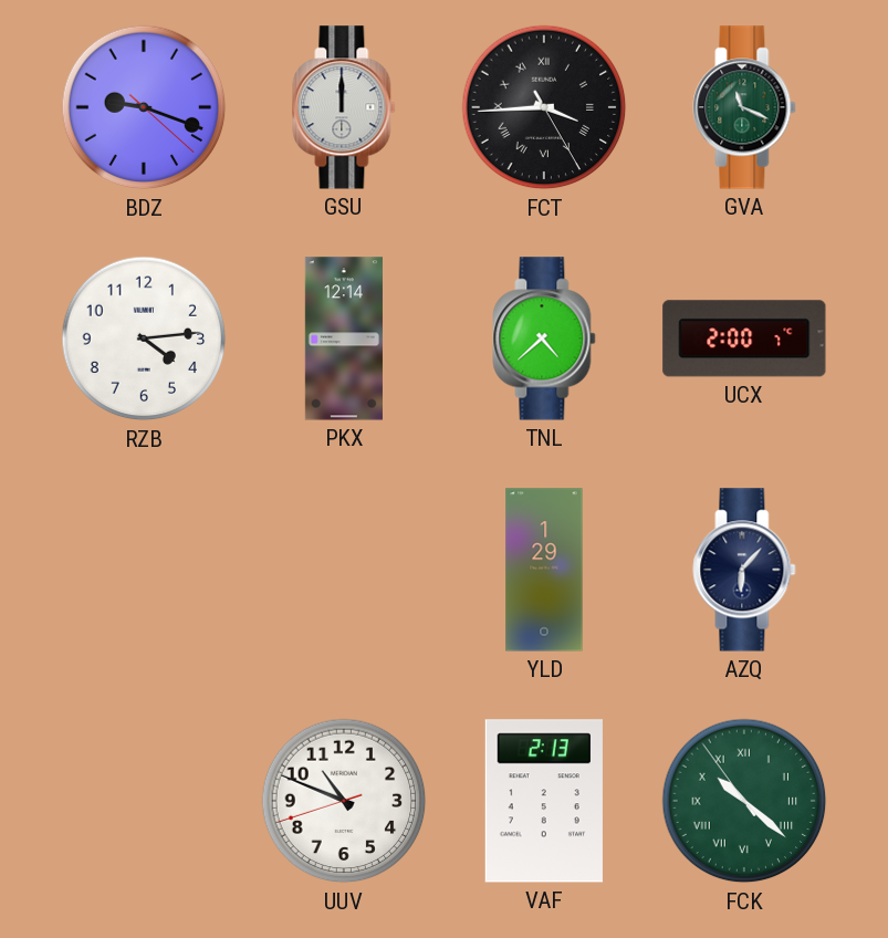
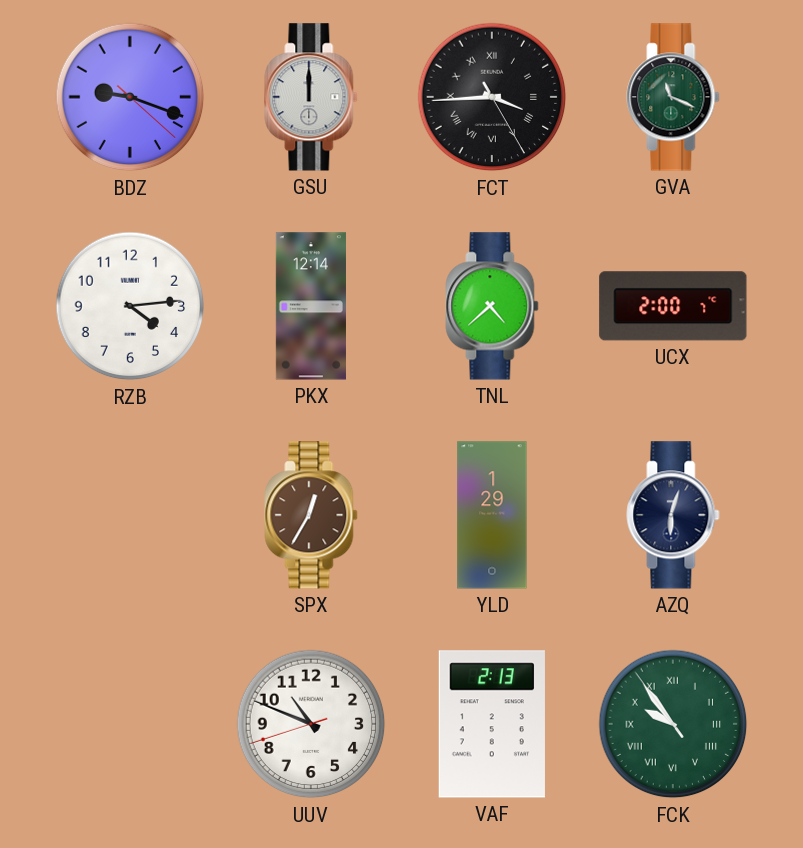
SPX: none -> 12:35 (311, 515)
AZQ: 6:07 -> 6:03 (673, 515)
FCK: 10:21 -> 9:53 (673, 724)
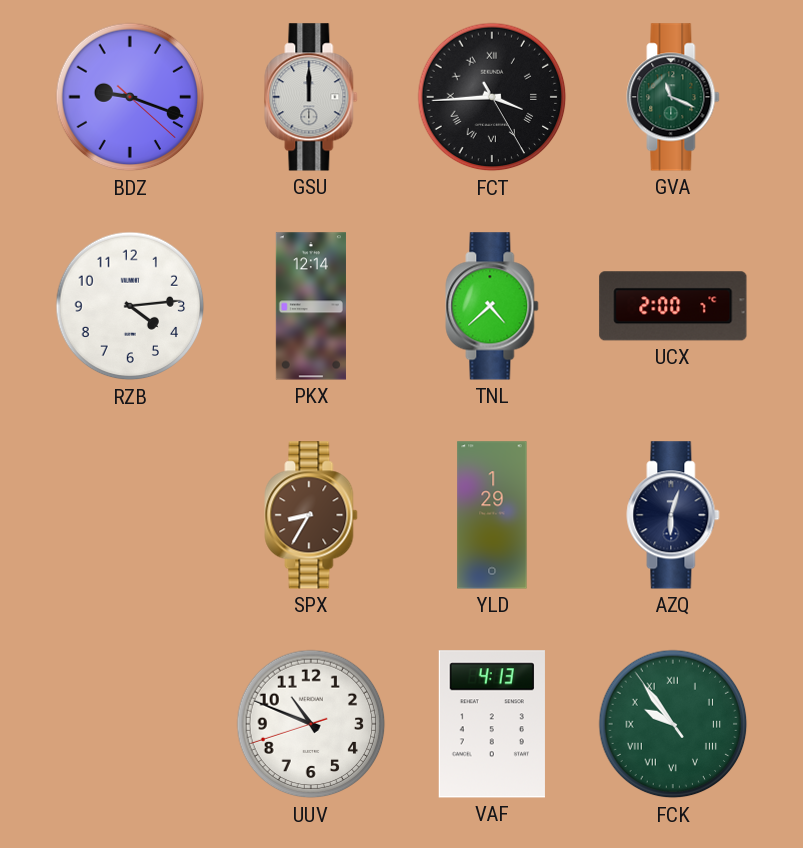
SPX: 12:35 -> 8:35 (311, 515)
VAF: 2:13 -> 4:13 (492, 724)
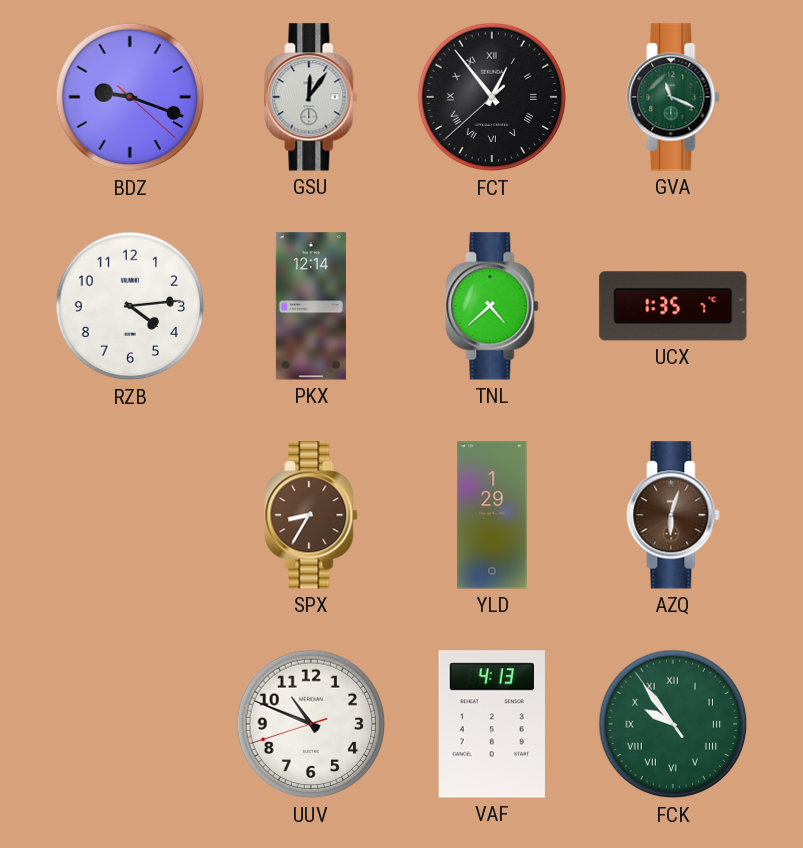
GSU: 12:00 -> 12:06 (311, 97)
FCT: 3:44 -> 12:53 (492, 97)
UCX: 2:00 -> 1:35 (673, 306)
AZQ dial: navy -> brown (673, 515)
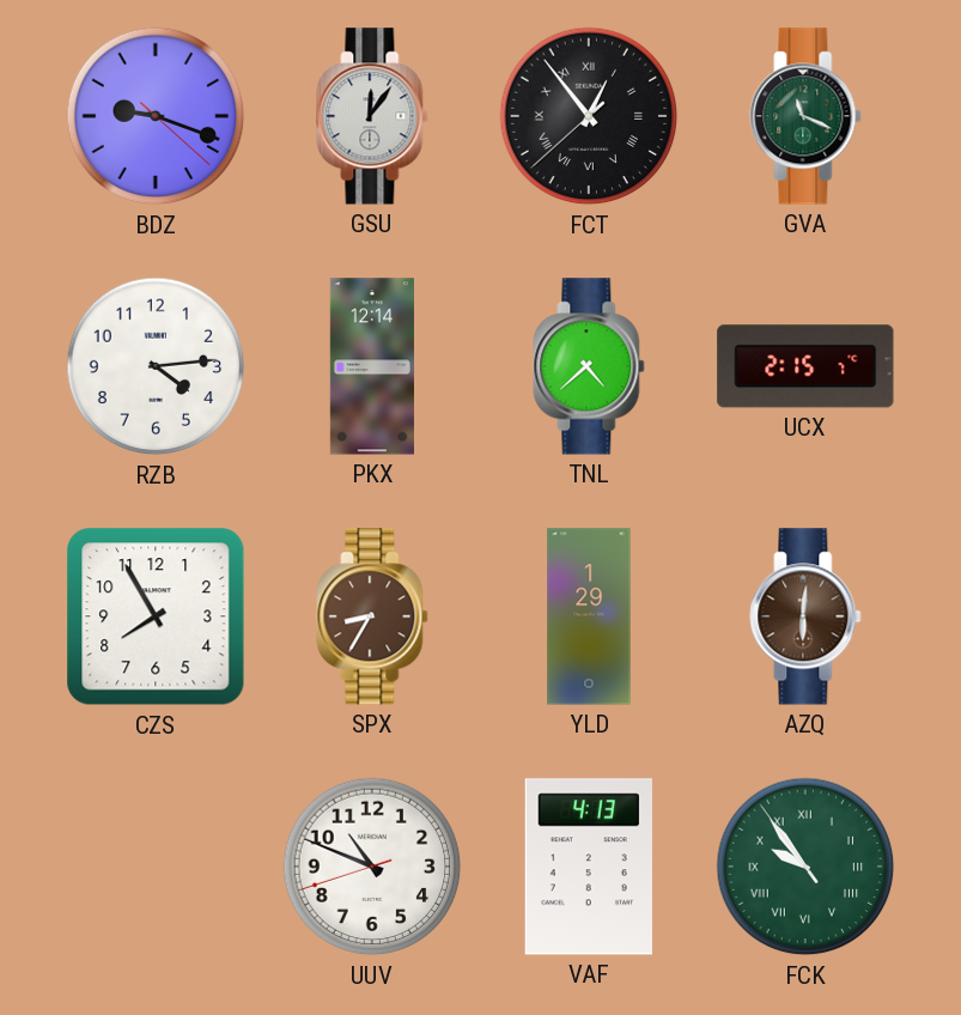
UCX: 1:35 -> 2:15 (805, 366)
CZS: none -> 7:55 (156, 616)
AZQ: 6:03 -> 6:01 (805, 616)
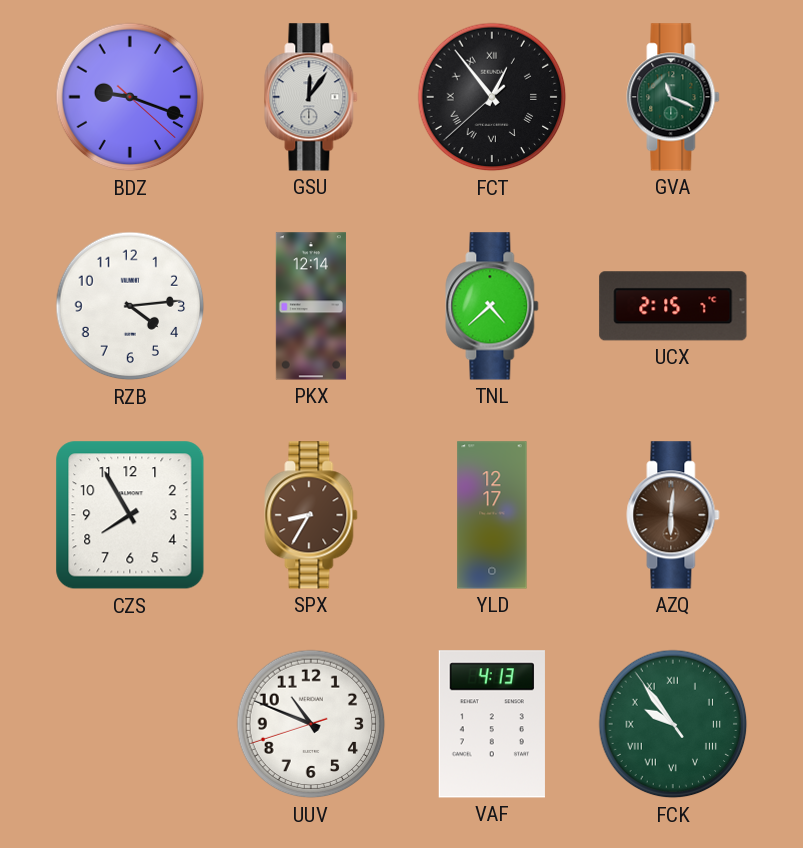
YLD: 1:29 -> 12:17 (492, 515)
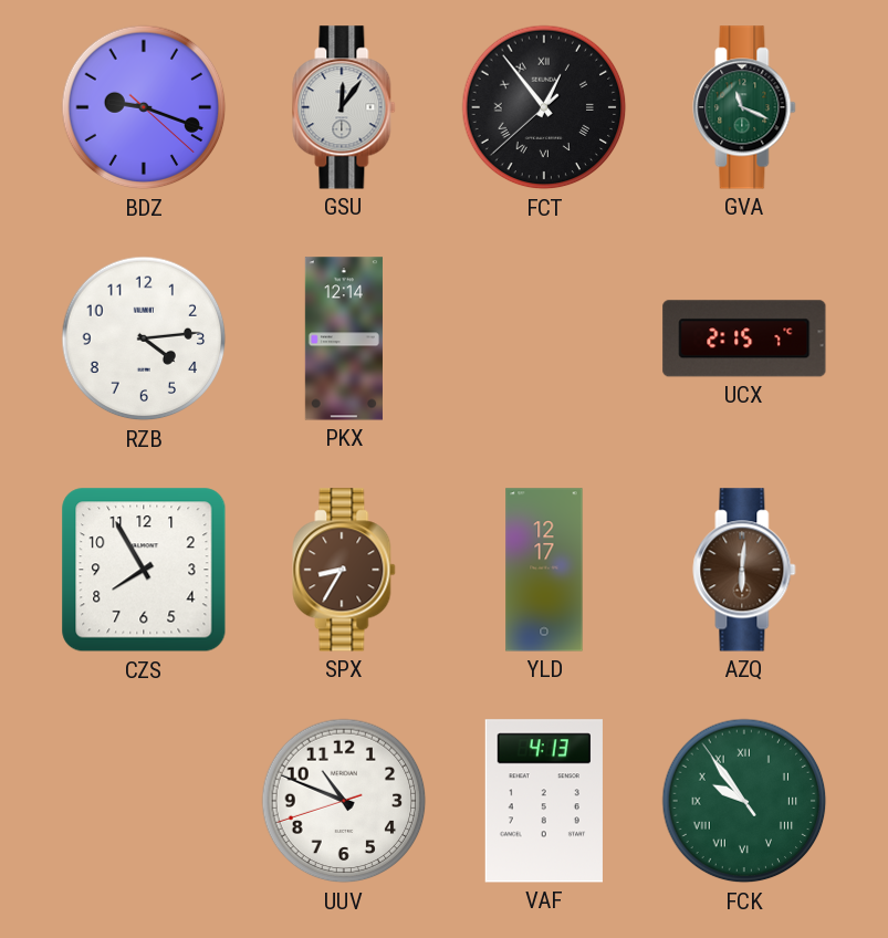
TNL: 4:38 -> none (492, 306)
